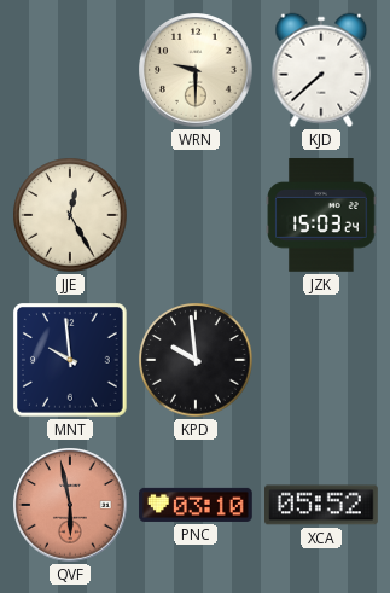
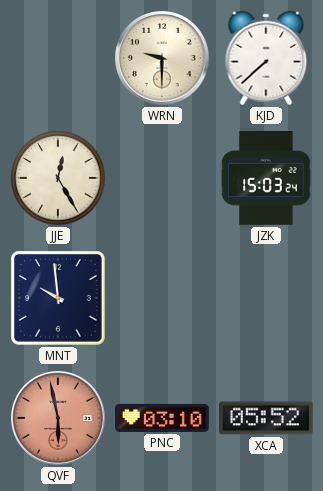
KPD: 9:59 -> none (196, 360)
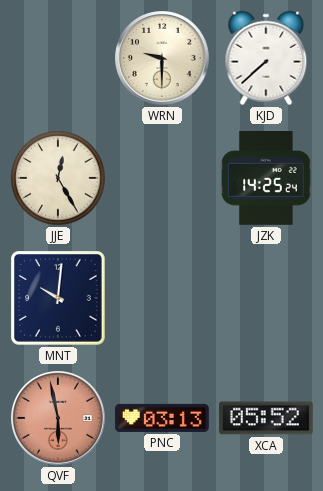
JZK: 15:03 -> 14:25 (266, 178)
MNT: 9:59 -> 10:01 (59, 299)
PNC: 03:10 -> 03:13 (162, 418)
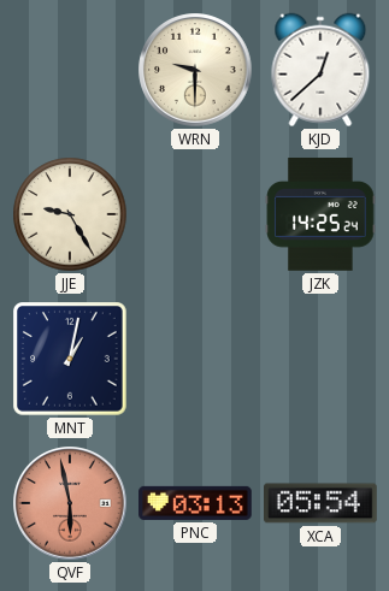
KJD: 7:38 -> 12:38 (320, 70)
JJE: 12:25 -> 9:25 (70, 214)
MNT: 10:01 -> 1:02 (71, 360)
XCA: 05:52 -> 05:54 (322, 503)
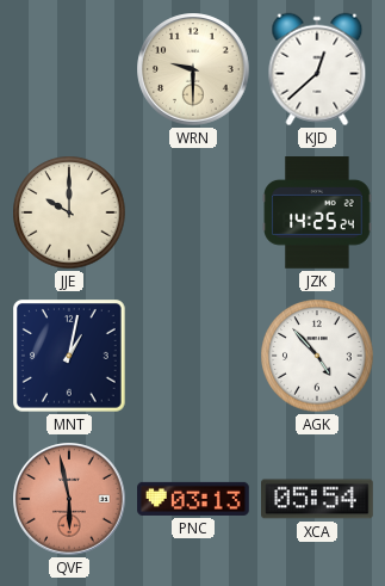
JJE: 9:25 -> 10:00 (69, 212)
AGK: none -> 4:53 (317, 356)
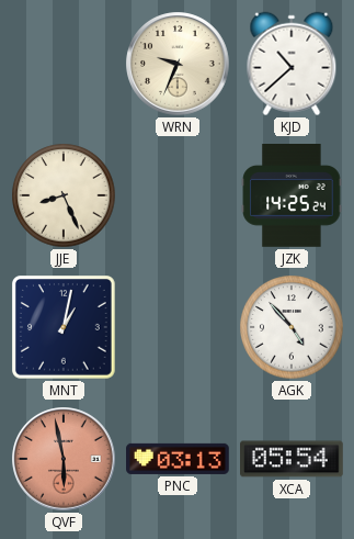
WRN: 9:30 -> 9:34 (178, 64)
KJD: 12:38 -> 10:38 (292, 64)
JJE: 10:00 -> 8:26 (64, 195)
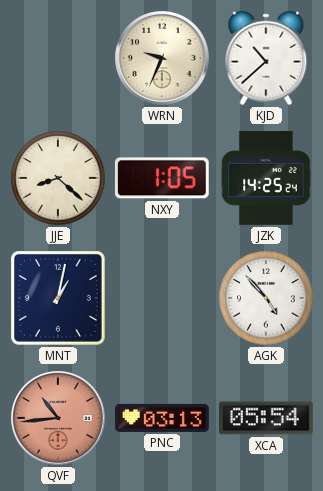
JJE: 8:26 -> 8:22 (58, 178)
NXY: none -> 1:05 (162, 178)
QVF: 5:58 -> 10:44 (58, 418)
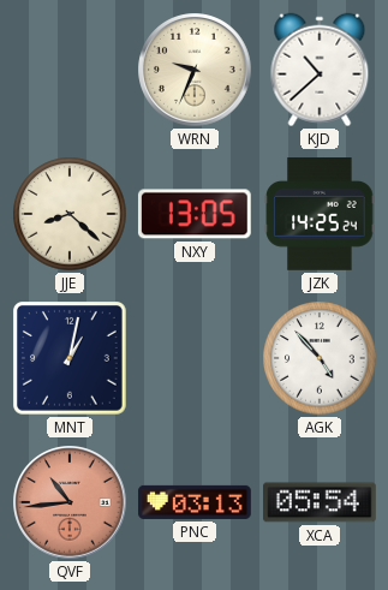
NXY: 1:05 -> 13:05 (195, 214)
